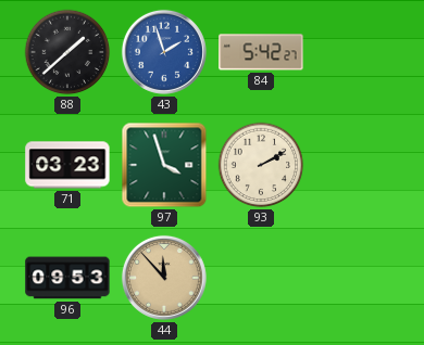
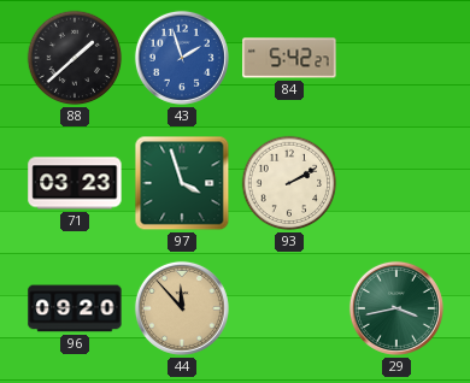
96: 09:53 -> 09:20 (75, 308)
29: none -> 3:43 (396, 308)
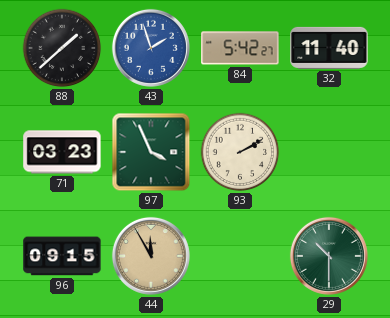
32: none -> 11:40 (329, 48)
97: 3:57 -> 3:56 (151, 152)
96: 09:20 -> 09:15 (62, 256)
44: 11:53 -> 11:55 (151, 256)
29: 3:43 -> 10:30 (329, 256)
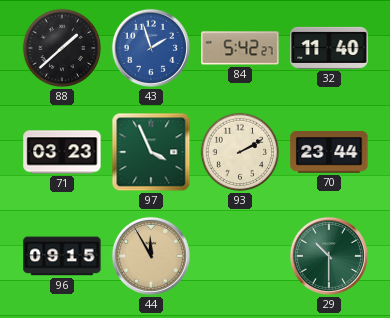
70: none -> 23:44 (329, 152)
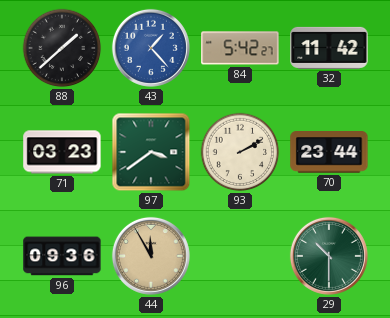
43: 1:57 -> 1:23 (151, 48)
32: 11:40 -> 11:42 (329, 48)
97: 3:56 -> 3:39 (151, 152)
96: 09:15 -> 09:36 (62, 256)
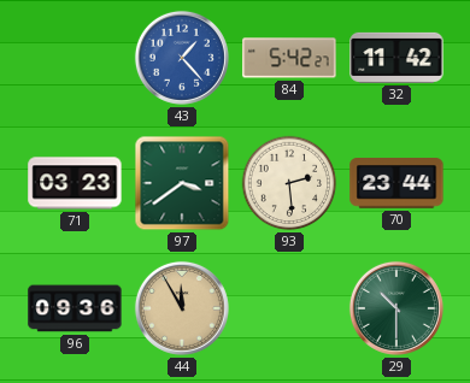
88: 1:38 -> none (62, 48)
93: 2:10 -> 2:29 (289, 183)
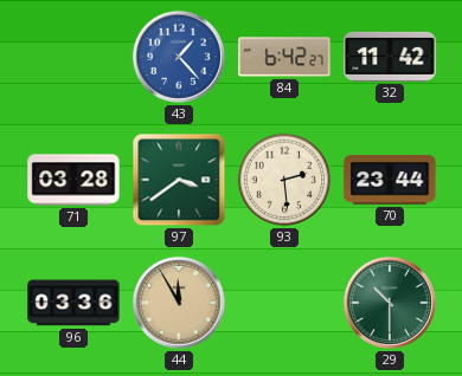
84: 5:42 -> 6:42 (284, 57)
71: 03:23 -> 03:28 (73, 180)
96: 09:36 -> 03:36 (73, 303)
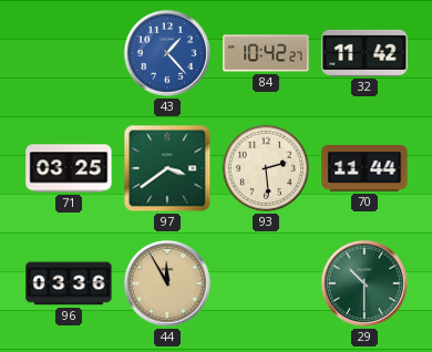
84: 6:42 -> 10:42 (266, 53)
71: 03:28 -> 03:25 (69, 168)
70: 23:44 -> 11:44 (364, 168)
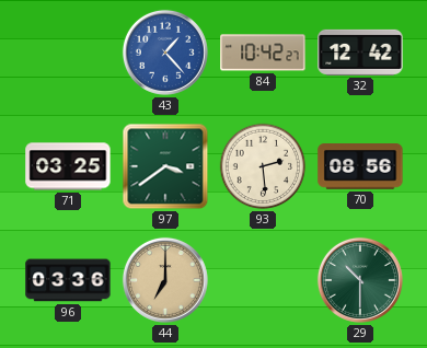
32: 11:42 -> 12:42 (360, 53)
70: 11:44 -> 08:56 (360, 166)
44: 11:55 -> 7:00 (165, 280)
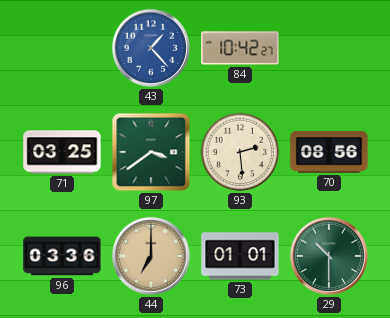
32: 12:42 -> none (360, 53)
73: none -> 01:01 (240, 256)
